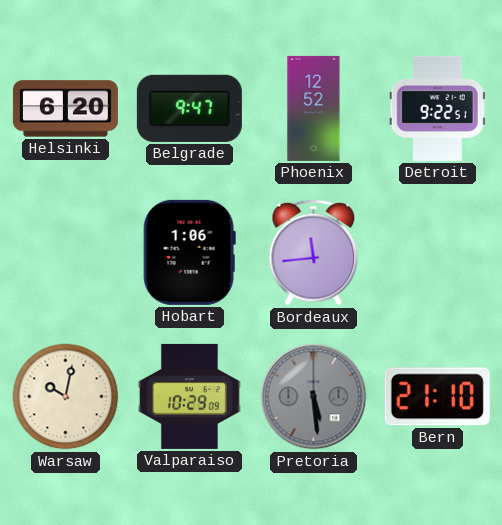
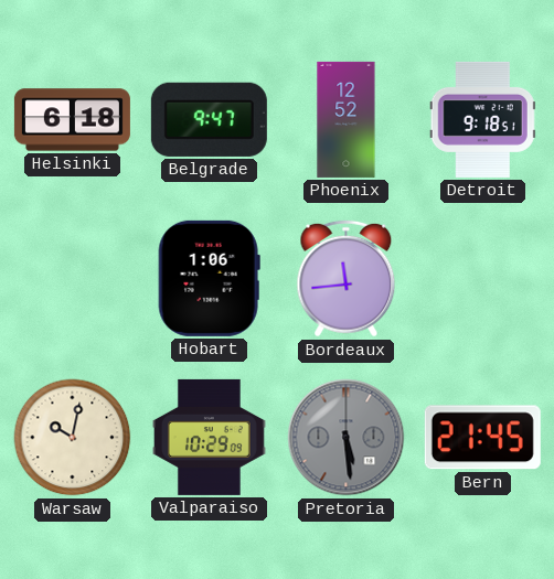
Helsinki: 6:20 -> 6:18 (72, 120)
Detroit: 9:22 -> 9:18 (482, 119)
Bern: 21:10 -> 21:45 (482, 438)
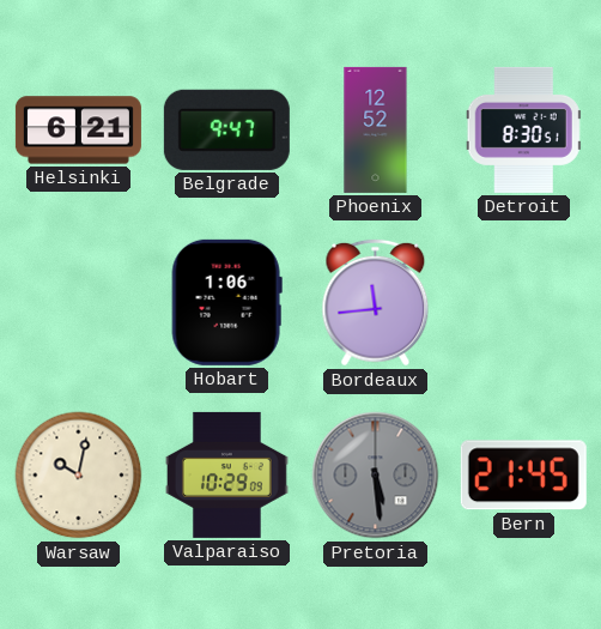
Helsinki: 6:18 -> 6:21 (78, 131)
Detroit: 9:18 -> 8:30 (523, 129)
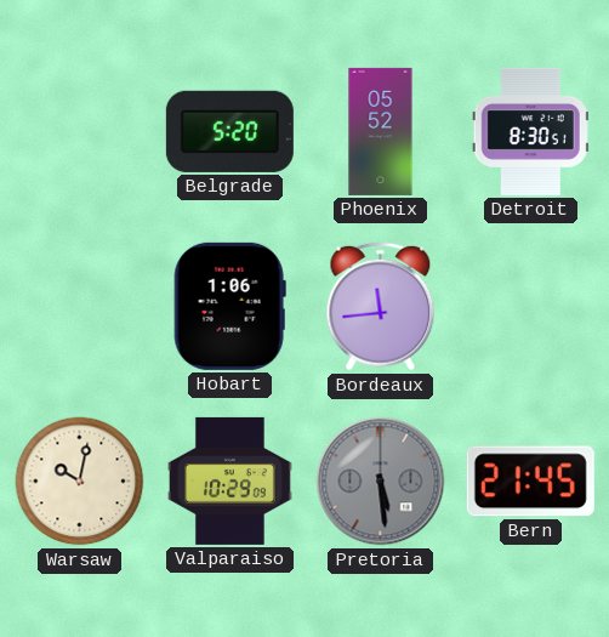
Helsinki: 6:21 -> none (78, 131)
Belgrade: 9:47 -> 5:20 (229, 131)
Phoenix: 12:52 -> 05:52 (381, 131)
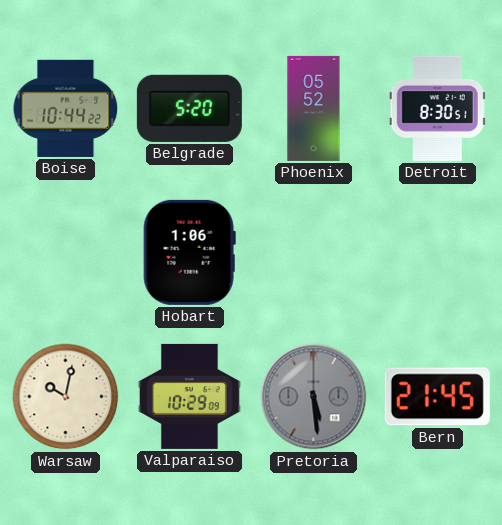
Boise: none -> 10:44 (66, 108)
Bordeaux: 11:44 -> none (381, 307)
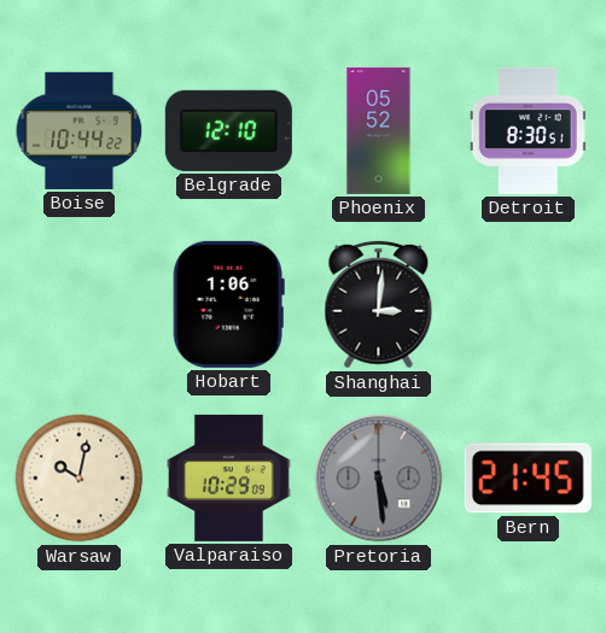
Belgrade: 5:20 -> 12:10 (228, 130)
Shanghai: none -> 3:01 (379, 305)
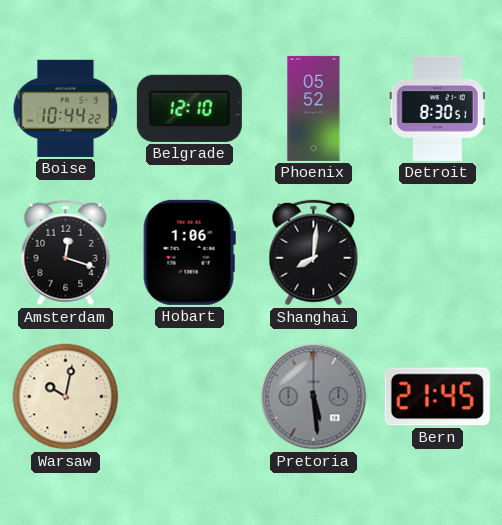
Amsterdam: none -> 12:18 (66, 253)
Shanghai: 3:01 -> 8:01 (314, 253)
Valparaiso: 10:29 -> none (228, 477)
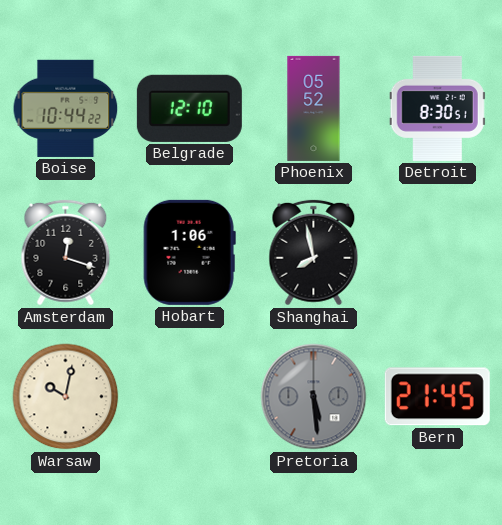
Shanghai: 8:01 -> 7:58 (314, 253)
